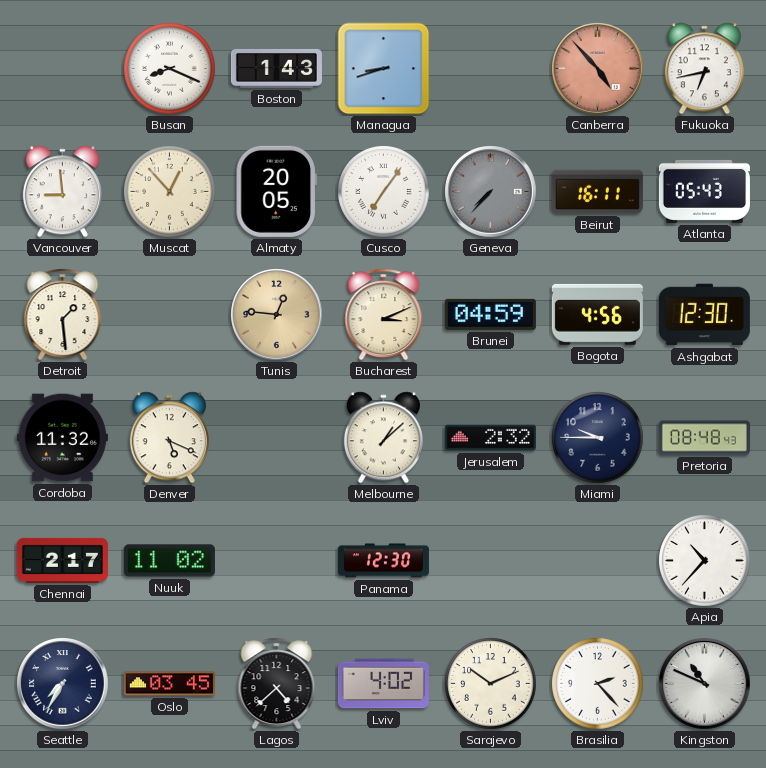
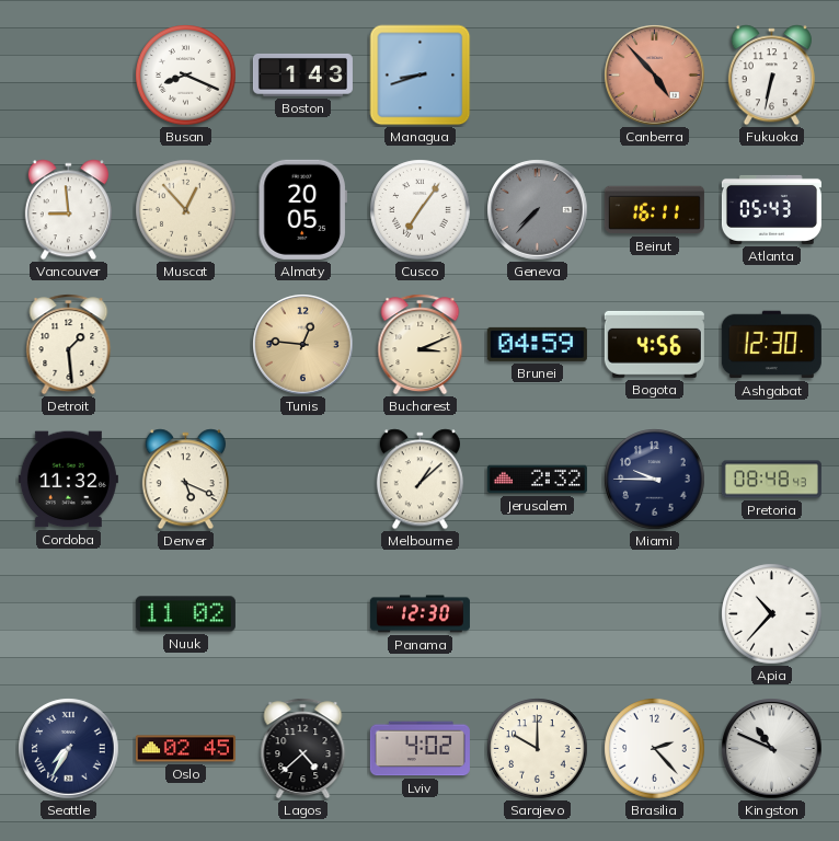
Fukuoka: 6:43 -> 6:32 (771, 76)
Chennai: 2:17 -> none (62, 560)
Oslo: 03:45 -> 02:45 (185, 749)
Sarajevo: 10:11 -> 10:00 (538, 749)
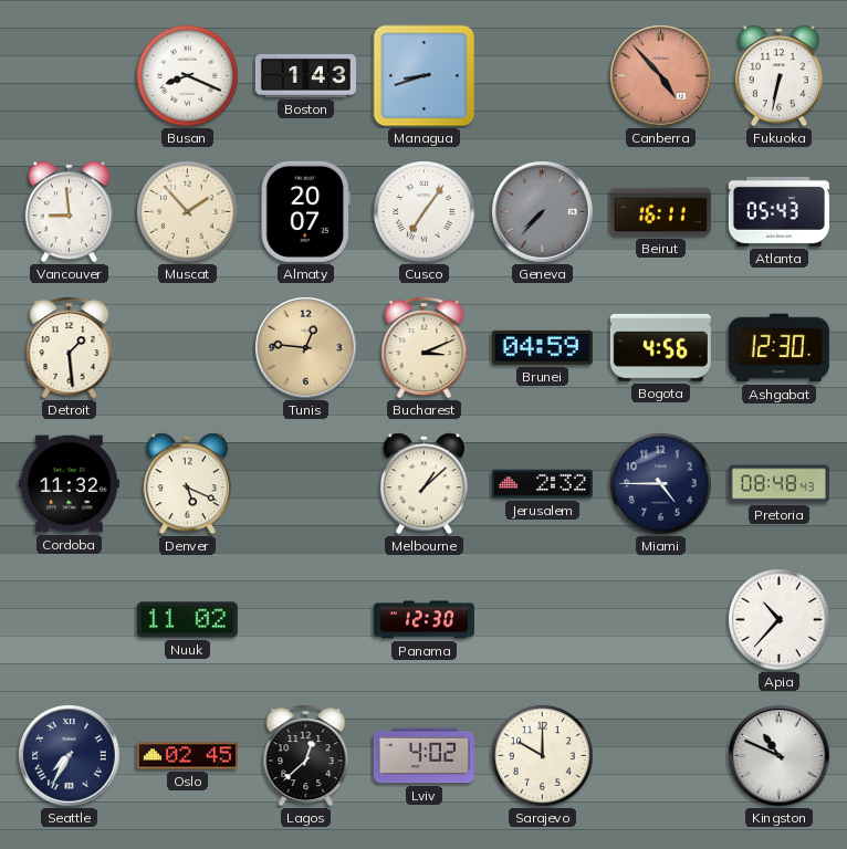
Muscat: 12:53 -> 1:53 (188, 212)
Almaty: 20:05 -> 20:07 (305, 211)
Miami: 9:45 -> 4:45 (661, 484)
Lagos: 4:38 -> 12:38 (306, 756)
Brasilia: 2:23 -> none (655, 749)
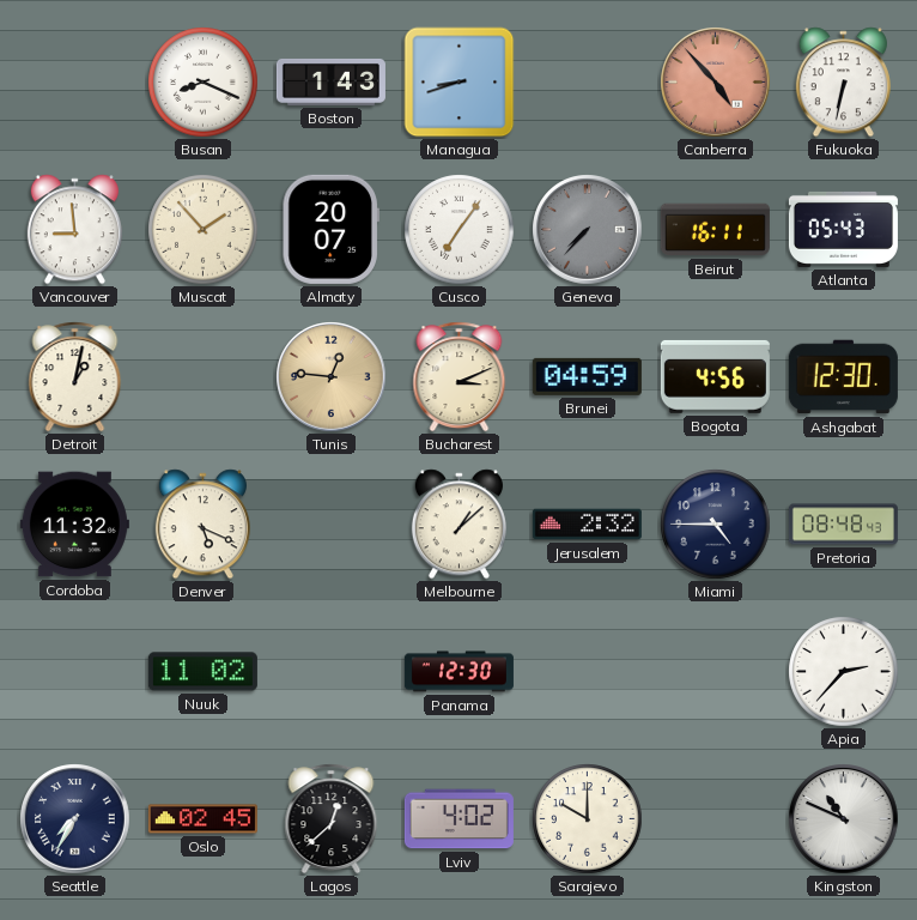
Detroit: 1:29 -> 1:02 (75, 377)
Apia: 10:37 -> 2:37 (844, 672)
